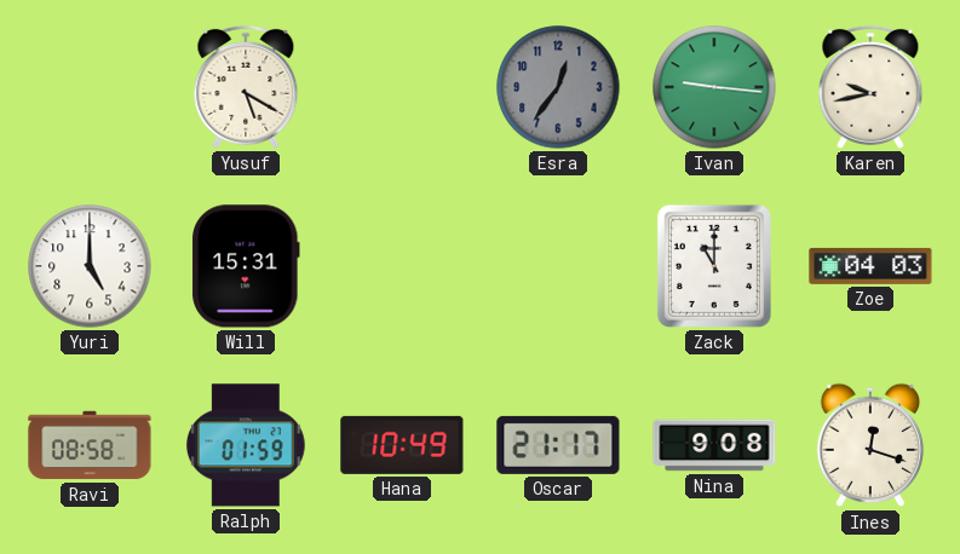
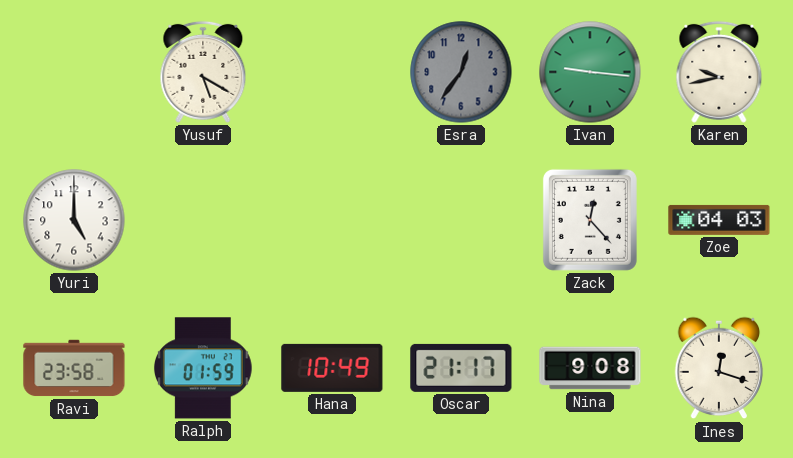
Will: 15:31 -> none (247, 266)
Zack: 11:00 -> 12:23 (590, 220)
Ravi: 08:58 -> 23:58 (74, 368)
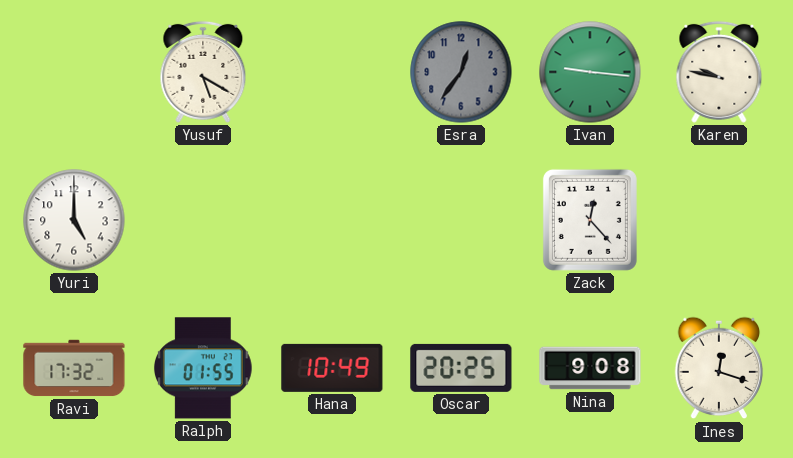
Karen: 9:43 -> 9:47 (719, 72)
Zoe: 04:03 -> none (719, 220)
Ravi: 23:58 -> 17:32 (74, 368)
Ralph: 01:59 -> 01:55 (204, 368)
Oscar: 21:17 -> 20:25 (461, 368)
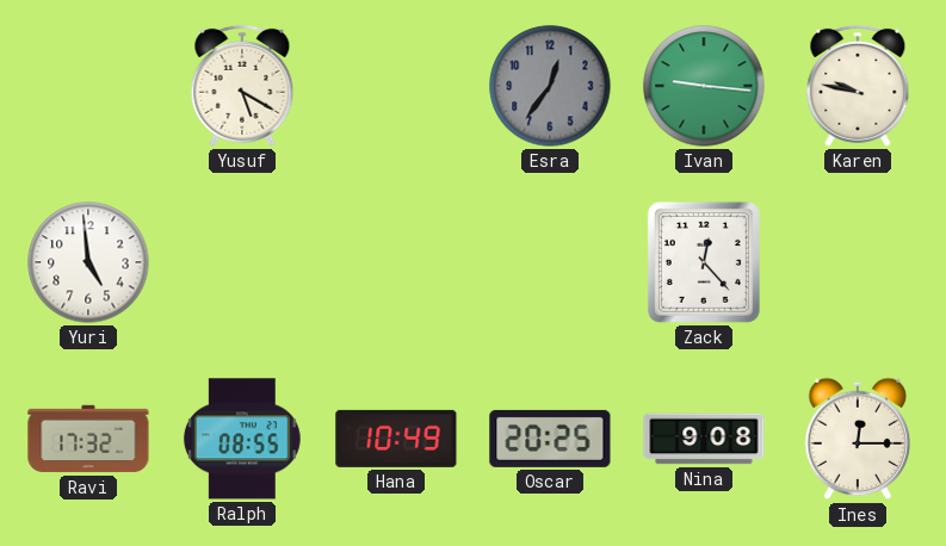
Yuri: 5:00 -> 4:59 (88, 262)
Ralph: 01:55 -> 08:55 (243, 439)
Ines: 12:18 -> 12:15 (858, 439)
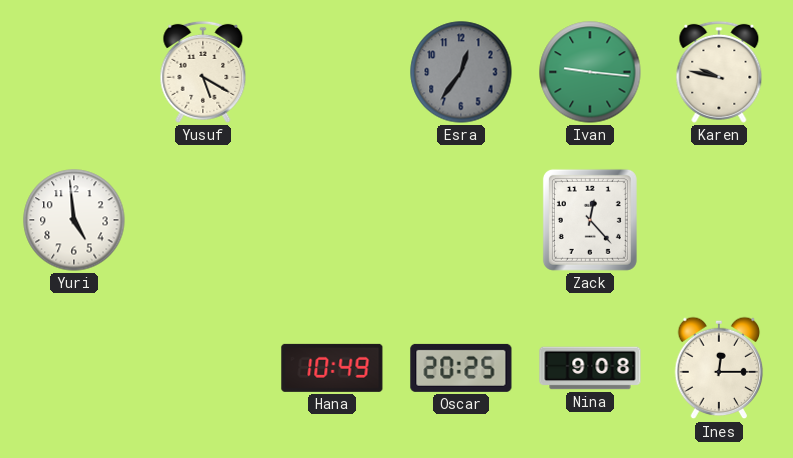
Ravi: 17:32 -> none (88, 439)
Ralph: 08:55 -> none (243, 439)
